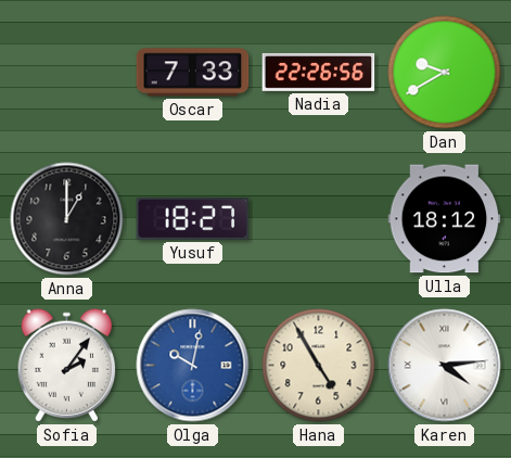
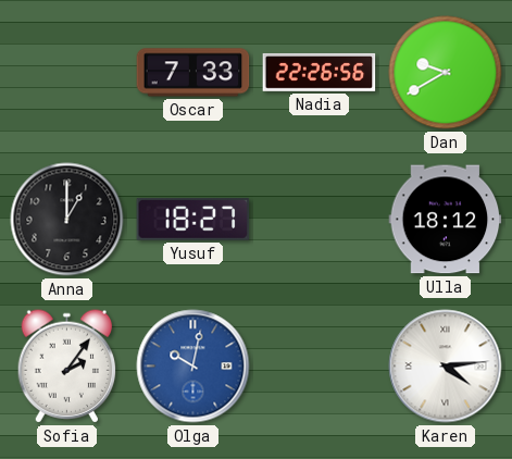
Hana: 4:55 -> none (319, 366)
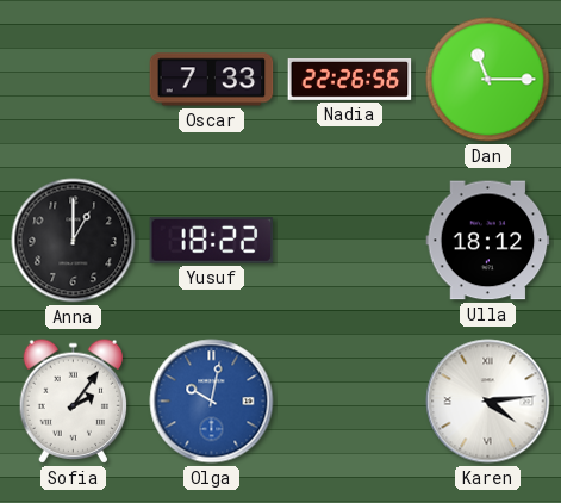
Dan: 9:40 -> 11:15 (488, 80)
Yusuf: 18:27 -> 18:22 (212, 240)
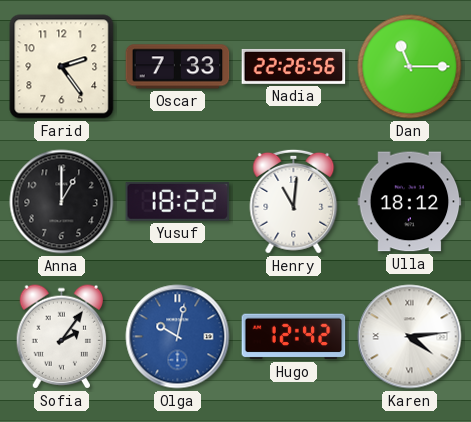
Farid: none -> 2:24 (62, 67)
Henry: none -> 11:01 (294, 201)
Hugo: none -> 12:42 (294, 337)
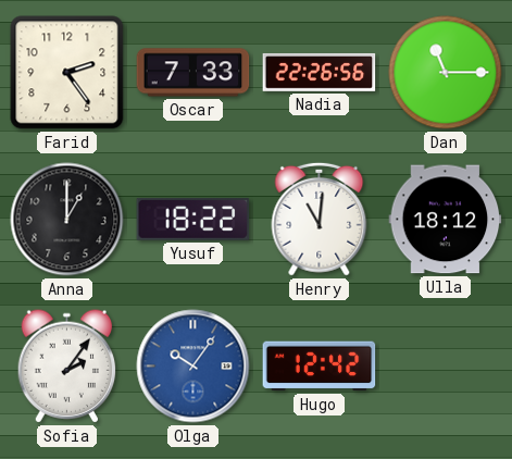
Olga: 10:02 -> 10:06 (193, 367)
Karen: 4:14 -> none (410, 337)
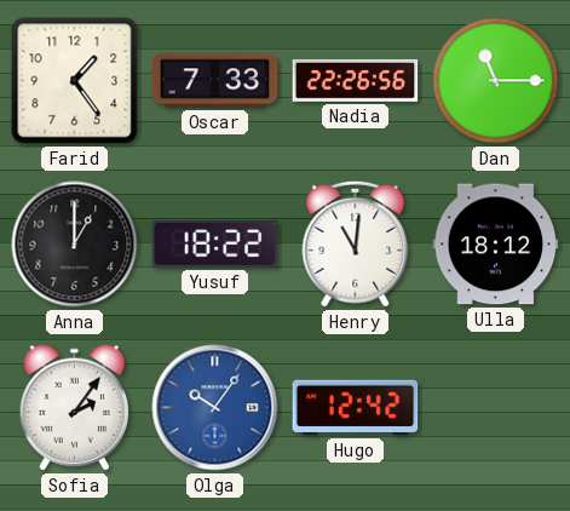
Farid: 2:24 -> 1:24 (75, 81)
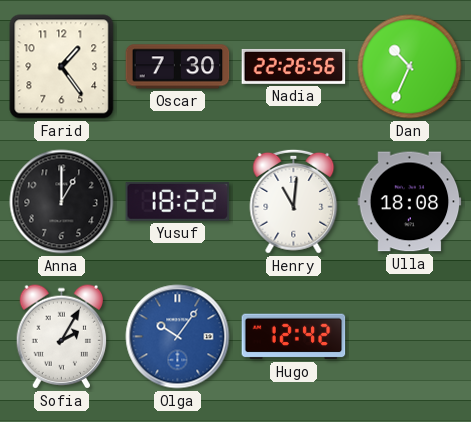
Oscar: 7:33 -> 7:30 (178, 67)
Dan: 11:15 -> 10:34 (410, 67)
Ulla: 18:12 -> 18:08 (410, 202)
Sofia: 2:06 -> 2:05 (62, 337)
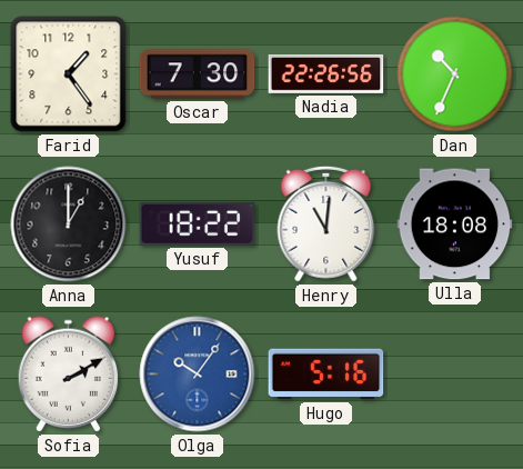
Sofia: 2:05 -> 2:10 (69, 375)
Hugo: 12:42 -> 5:16 (326, 375)
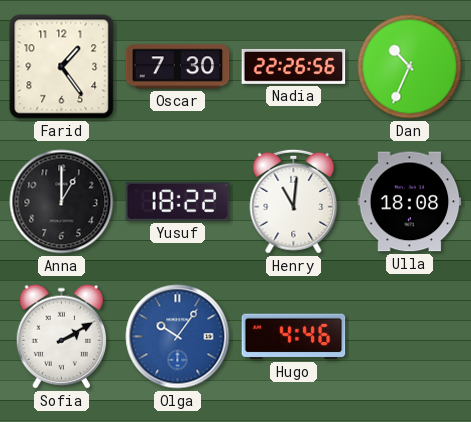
Hugo: 5:16 -> 4:46 (294, 337)
